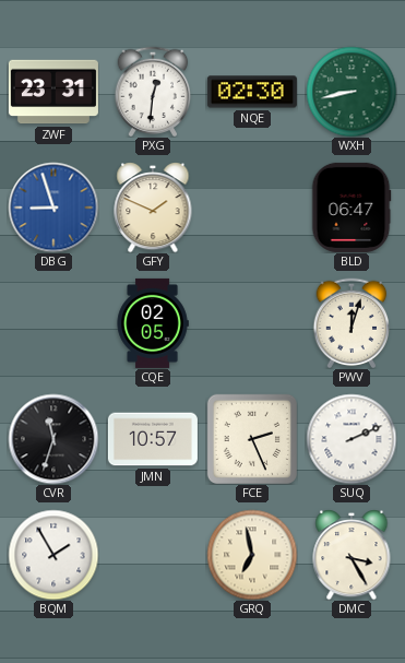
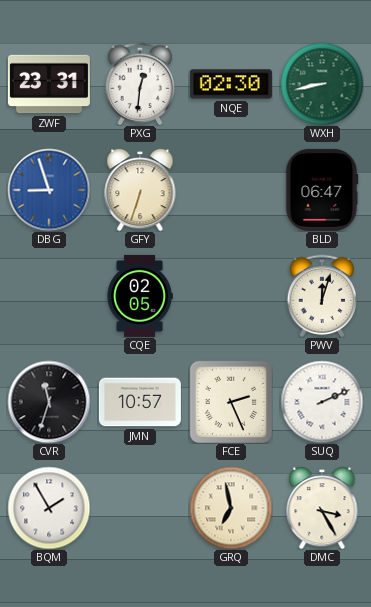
GFY: 1:49 -> 6:33 (140, 190)
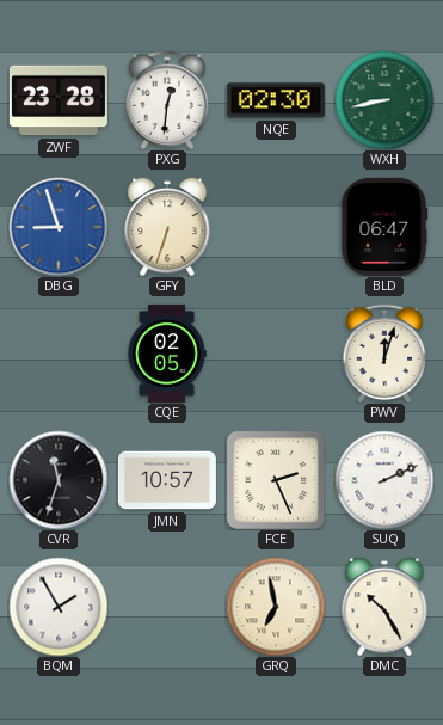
ZWF: 23:31 -> 23:28 (59, 100)
DMC: 3:25 -> 10:25 (384, 607)
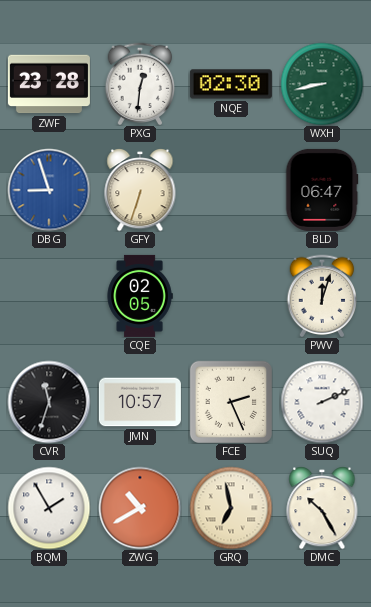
ZWG: none -> 10:40 (140, 508)
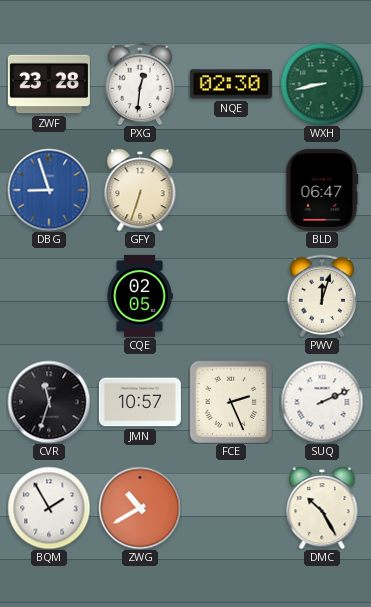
GRQ: 6:58 -> none (231, 508)
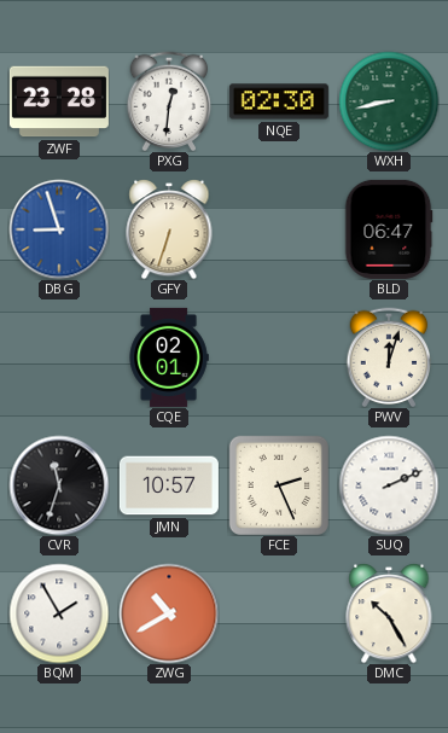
CQE: 02:05 -> 02:01 (169, 357)
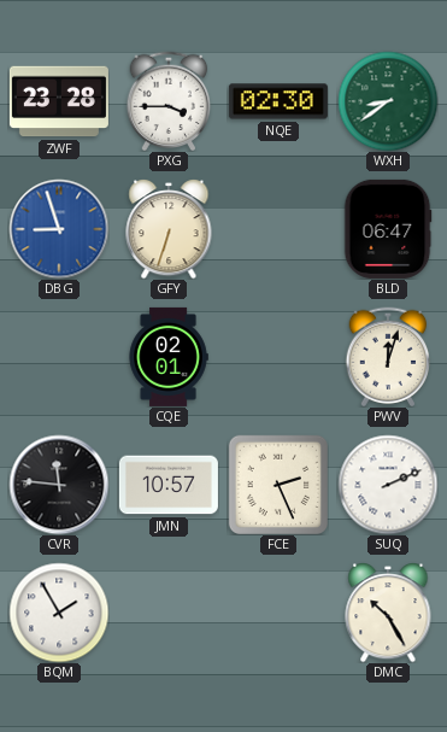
PXG: 12:31 -> 3:45 (169, 101)
WXH: 8:43 -> 8:39 (388, 101)
CVR: 11:33 -> 11:46 (59, 485)
ZWG: 10:40 -> none (169, 613)
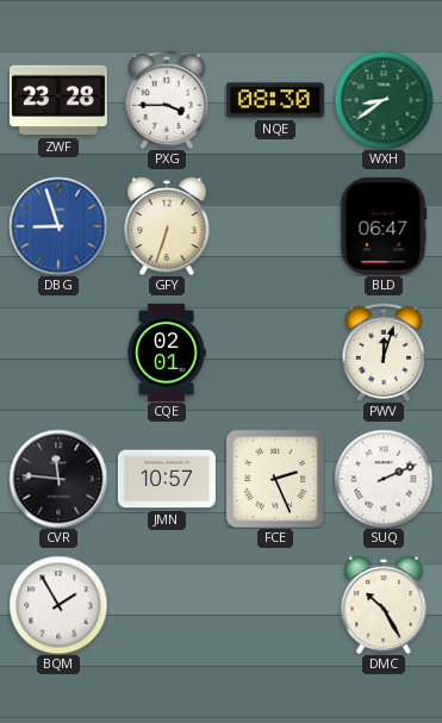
NQE: 02:30 -> 08:30 (275, 100)
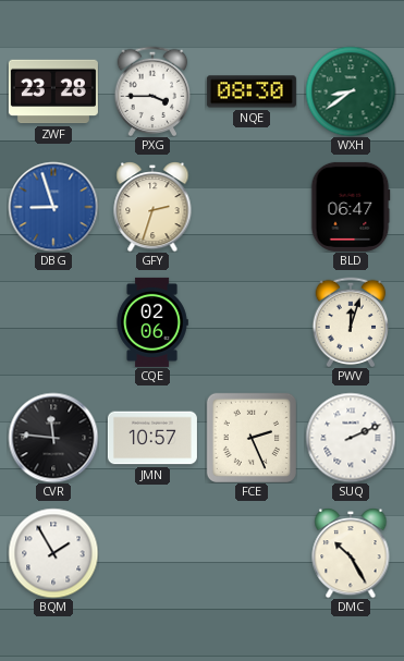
GFY: 6:33 -> 2:33 (152, 207)
CQE: 02:01 -> 02:06 (152, 322)
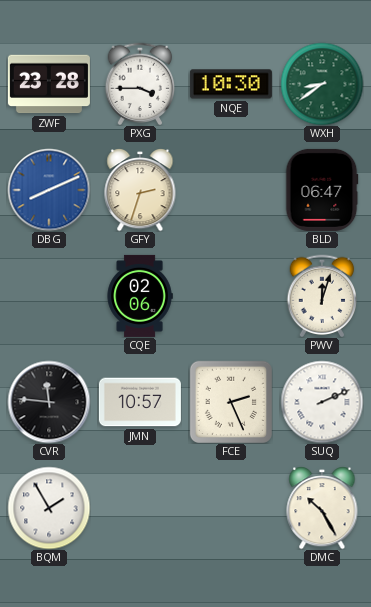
NQE: 08:30 -> 10:30 (231, 84)
DBG: 8:57 -> 8:11 (49, 190)
